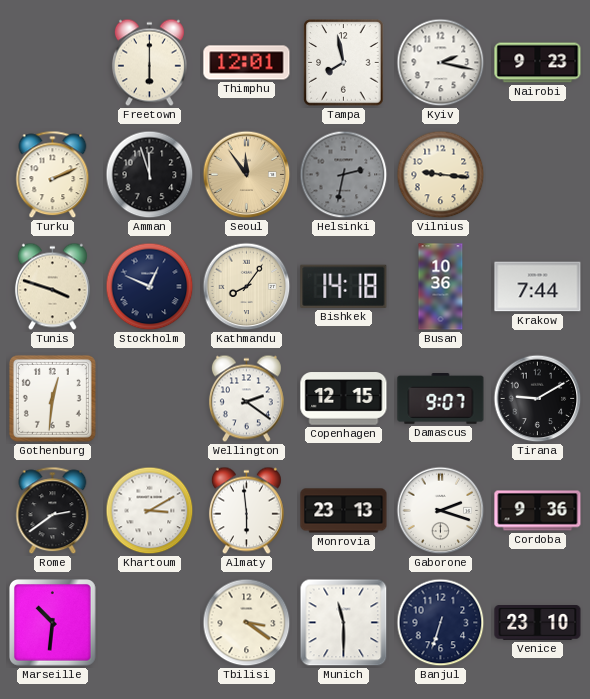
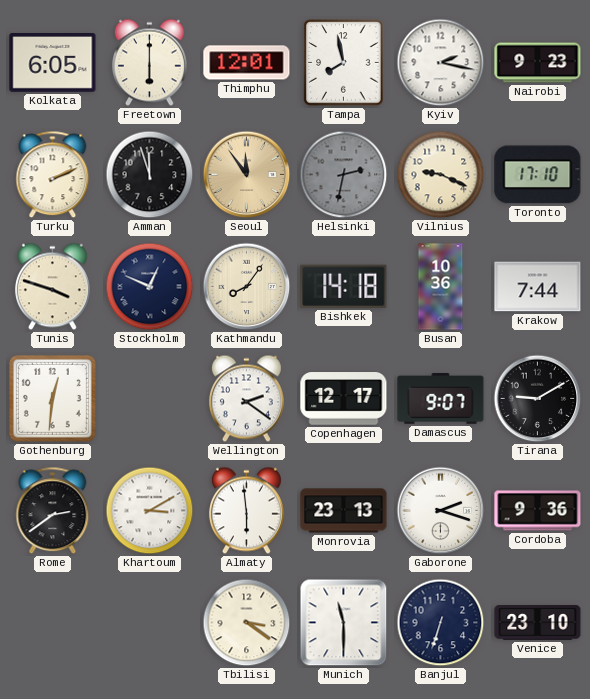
Kolkata: none -> 6:05 (53, 63)
Vilnius: 9:16 -> 9:19 (441, 175)
Toronto: none -> 17:10 (538, 175)
Copenhagen: 12:15 -> 12:17 (344, 399)
Marseille: 10:31 -> none (53, 623)
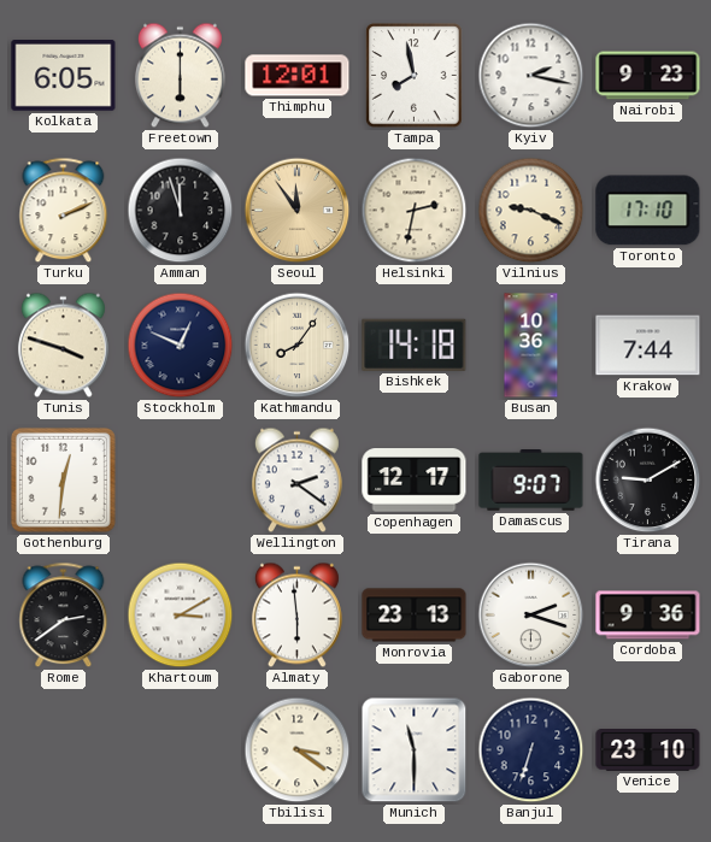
Helsinki dial: grey -> cream (415, 211)
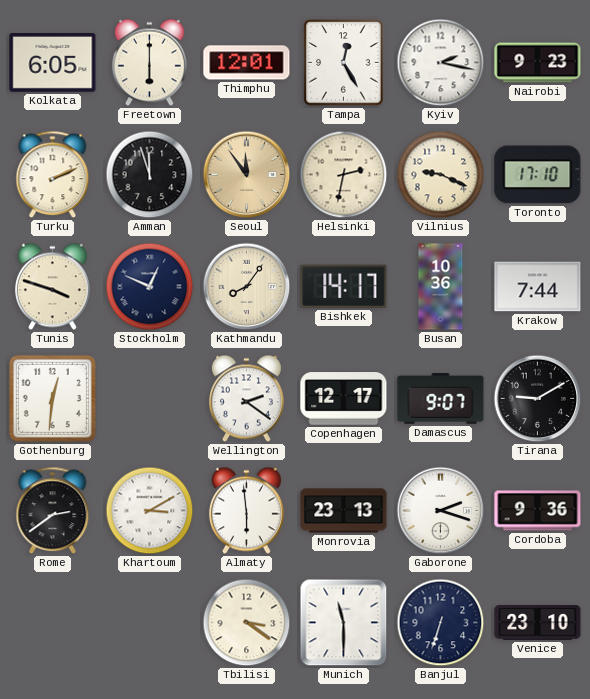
Tampa: 7:58 -> 12:25 (344, 63)
Bishkek: 14:18 -> 14:17 (344, 286)
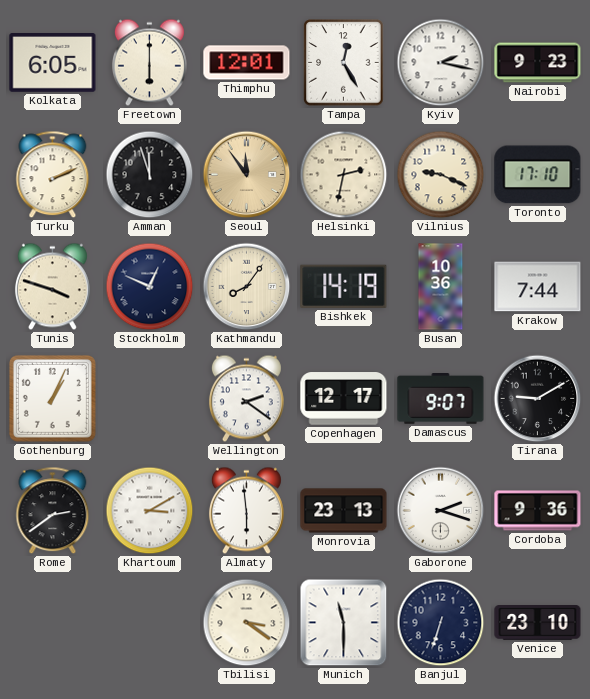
Bishkek: 14:17 -> 14:19 (344, 286)
Gothenburg: 12:31 -> 1:04 (52, 398)
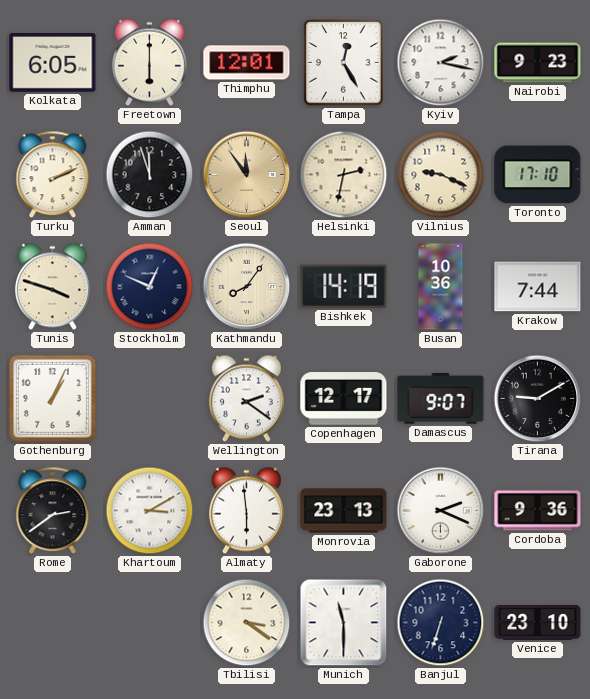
Gaborone: 2:18 -> 2:19 (441, 511)
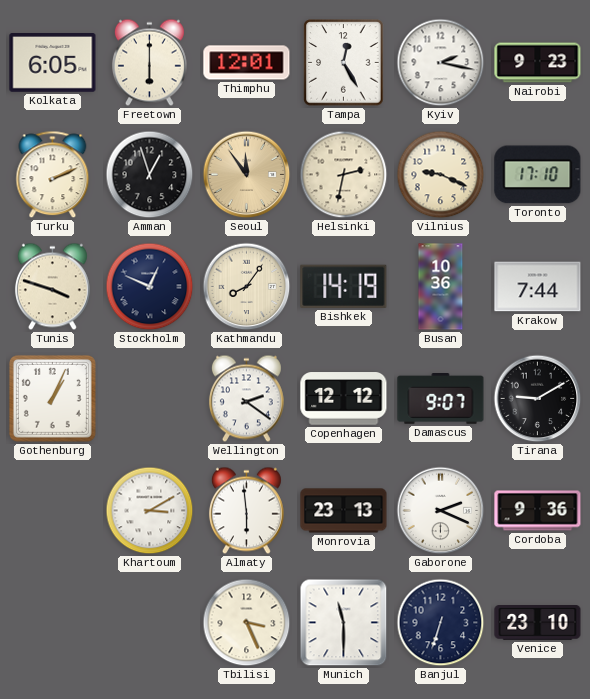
Amman: 11:57 -> 12:57 (150, 175)
Copenhagen: 12:17 -> 12:12 (344, 399)
Rome: 2:39 -> none (53, 511)
Tbilisi: 3:21 -> 3:26 (247, 623)
